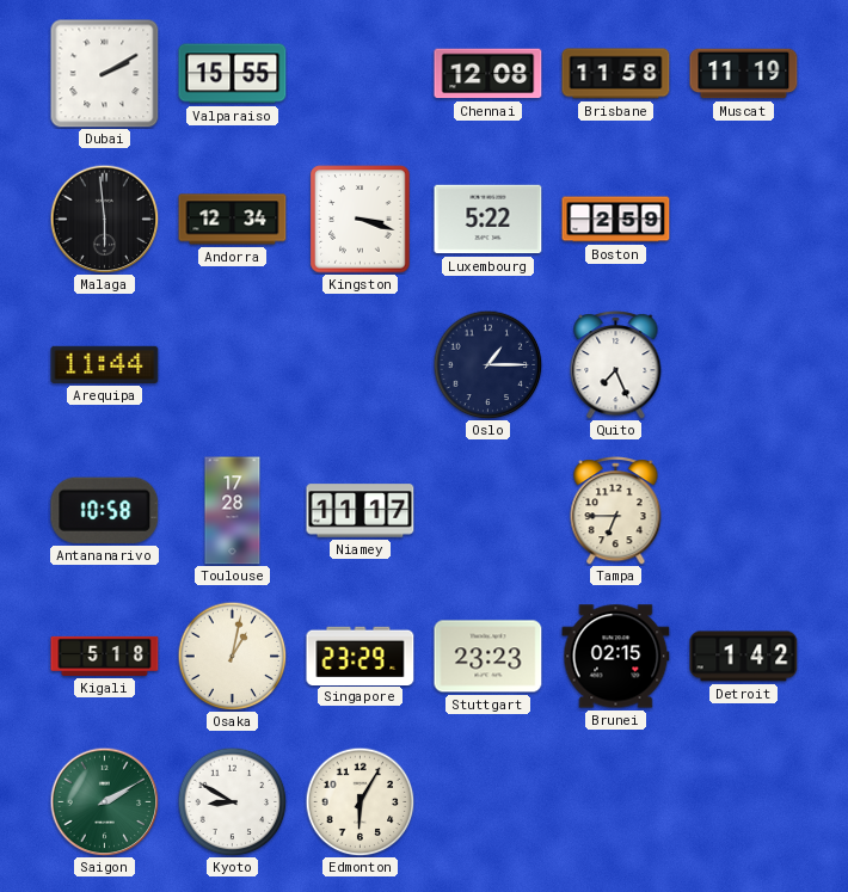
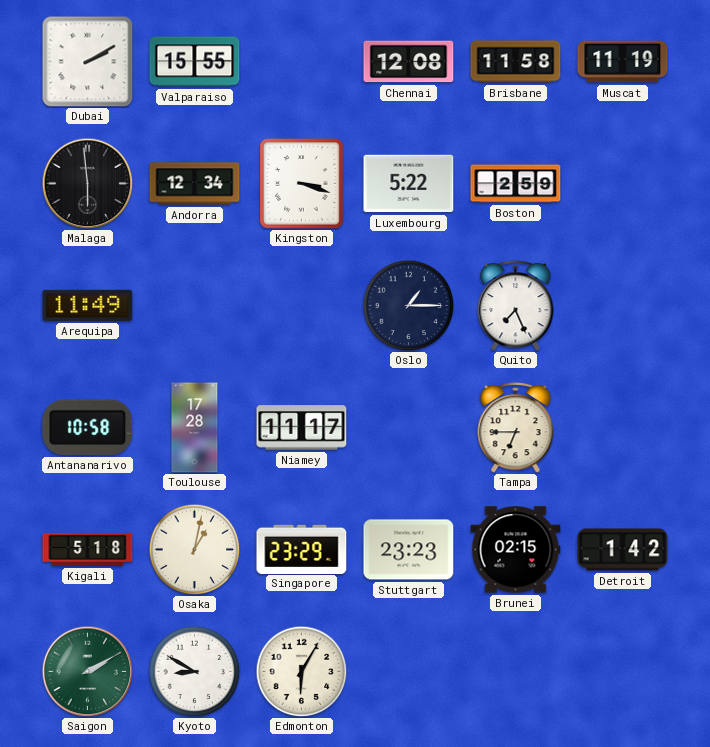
Arequipa: 11:44 -> 11:49 (88, 305)
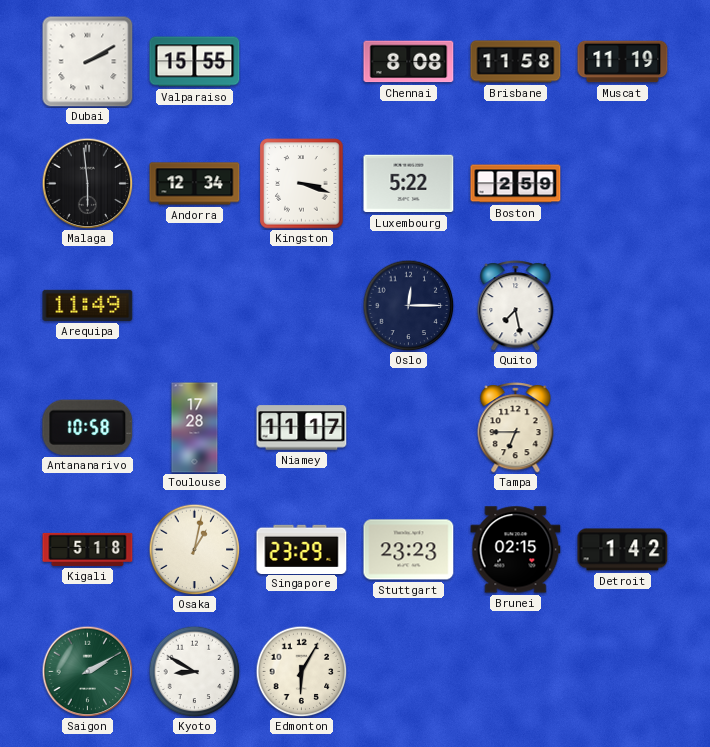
Chennai: 12:08 -> 8:08 (409, 62)
Oslo: 1:15 -> 12:15 (408, 305)
Quito: 7:26 -> 7:28 (516, 306)
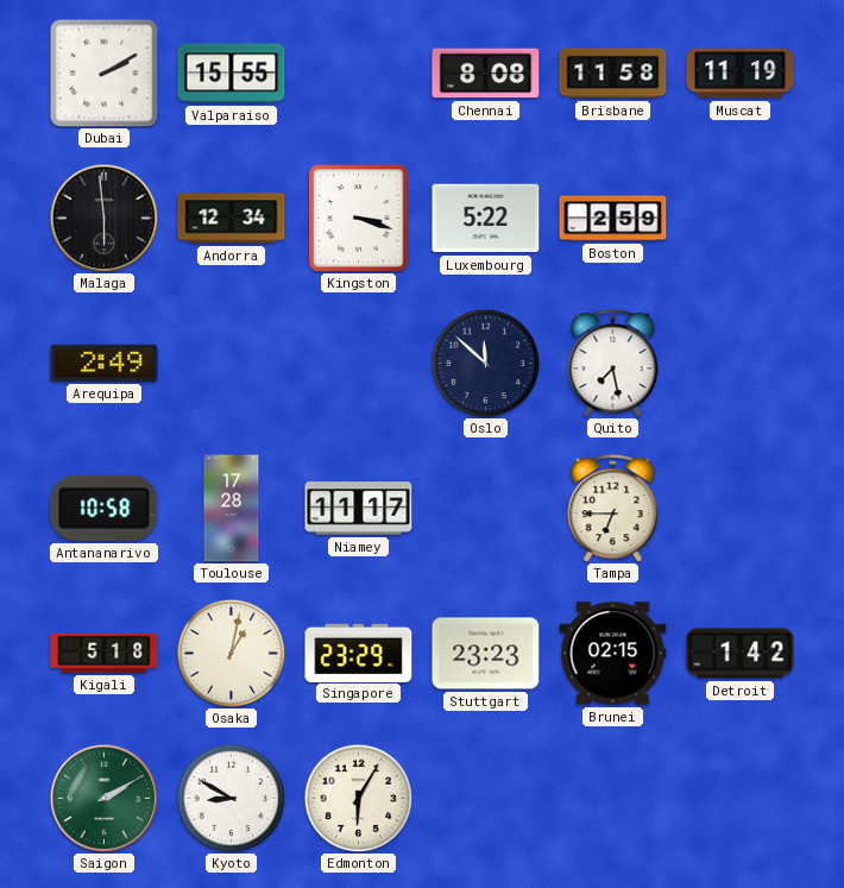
Arequipa: 11:49 -> 2:49 (105, 363)
Oslo: 12:15 -> 11:52 (485, 363)
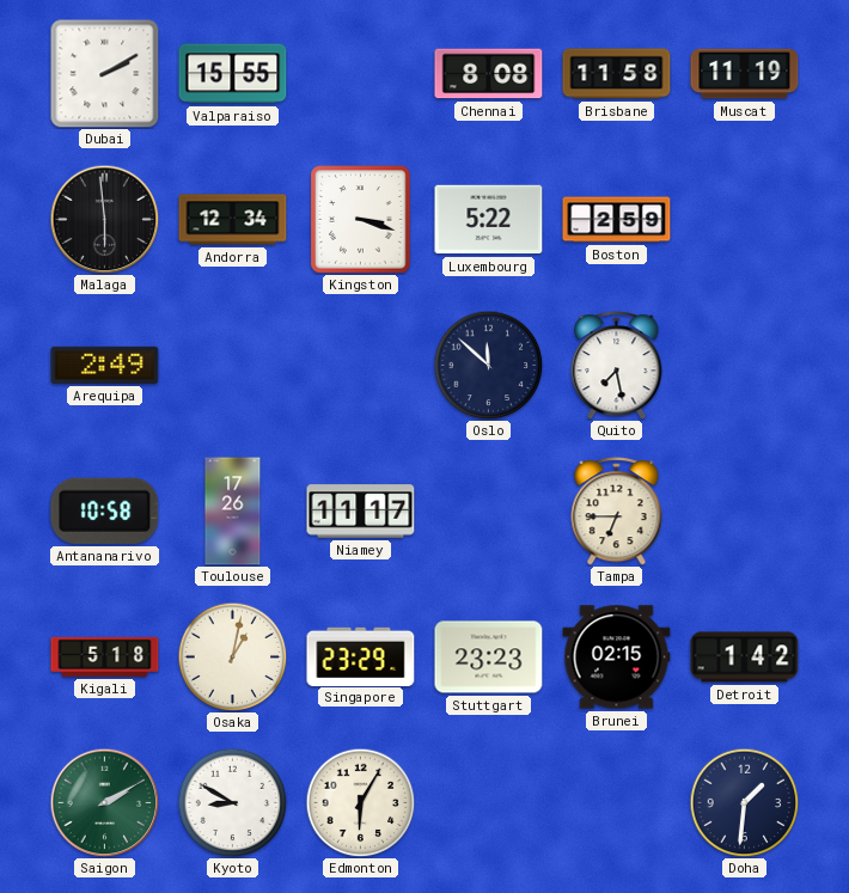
Toulouse: 17:28 -> 17:26 (233, 512)
Doha: none -> 1:31 (744, 802)
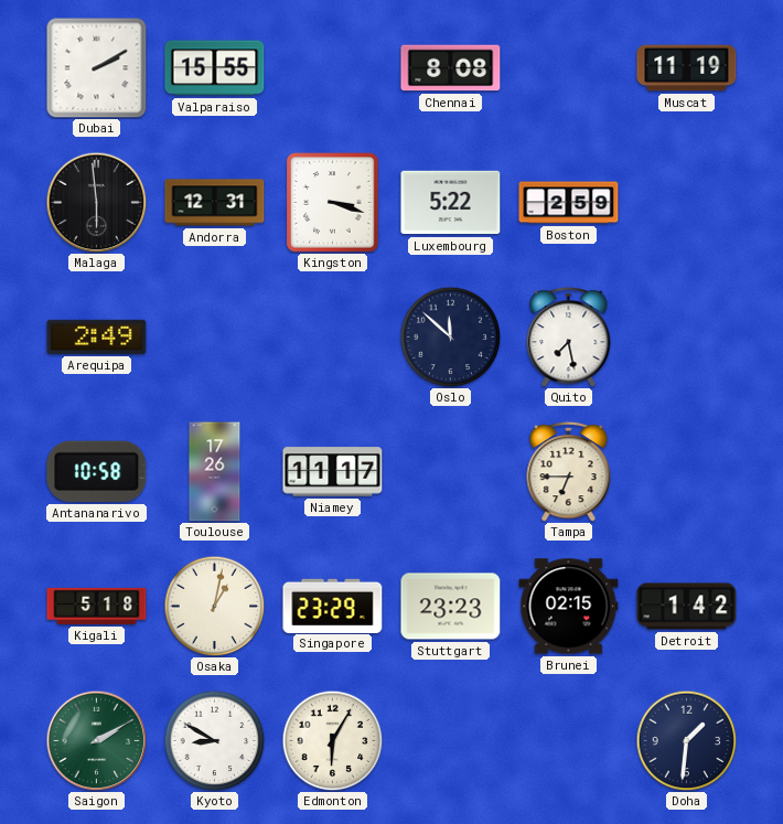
Brisbane: 11:58 -> none (617, 74)
Andorra: 12:34 -> 12:31 (215, 203)
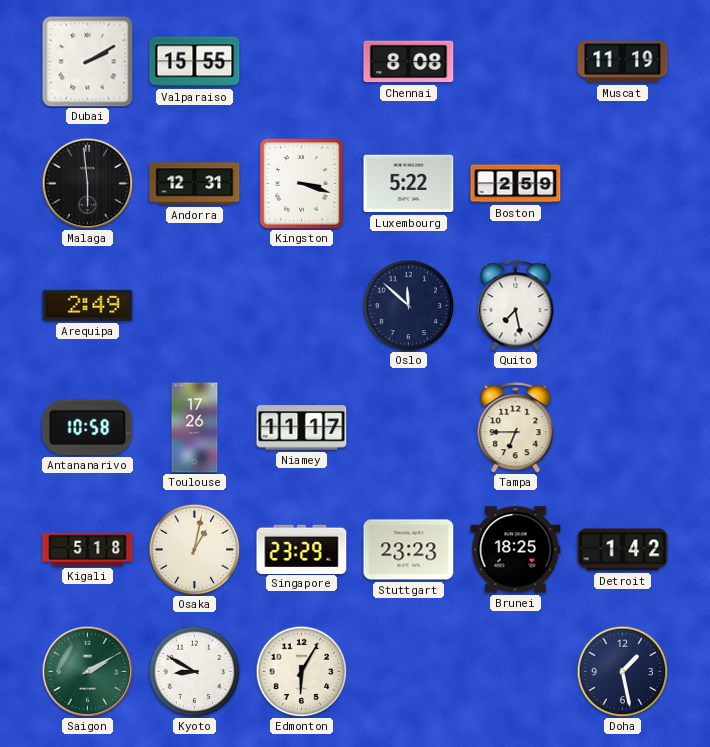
Brunei: 02:15 -> 18:25 (516, 550)
Doha: 1:31 -> 1:28 (622, 671)
